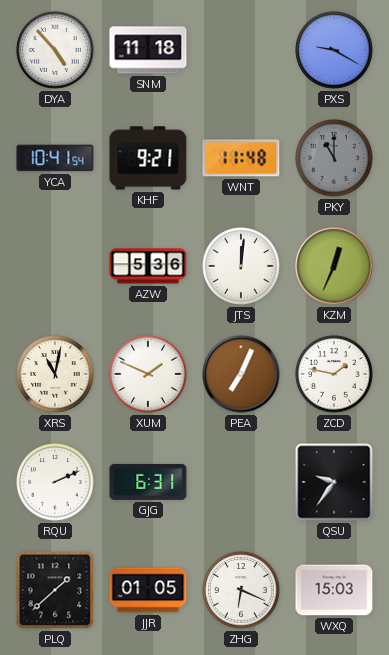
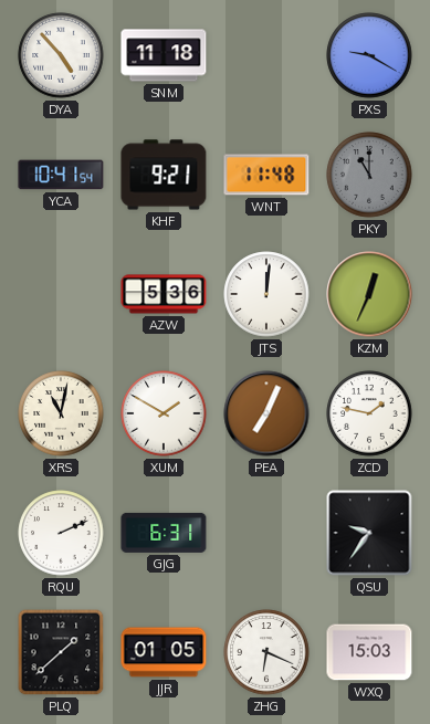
XUM: 1:49 -> 1:50 (164, 413)
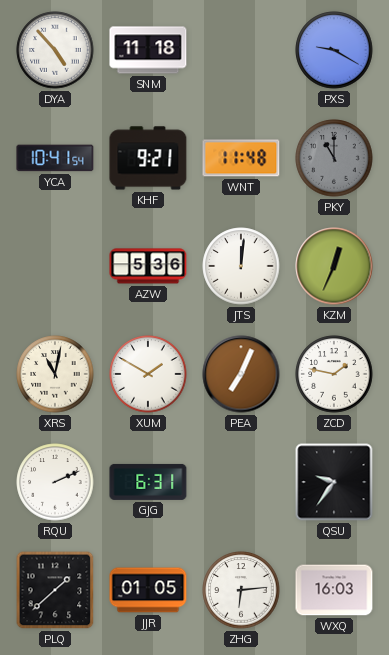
ZHG: 6:19 -> 6:14 (241, 590)
WXQ: 15:03 -> 16:03 (334, 590)
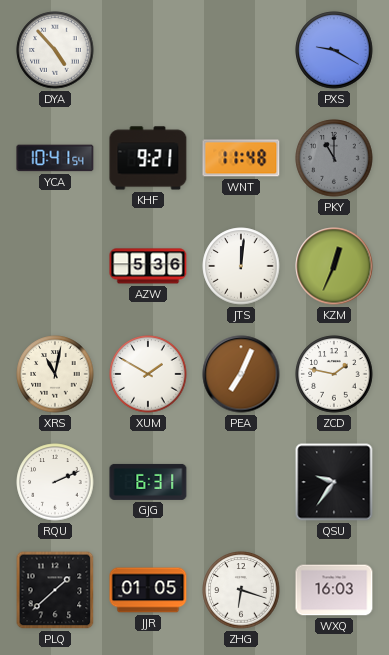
SNM: 11:18 -> none (148, 50)
ZHG: 6:14 -> 6:18 (241, 590)
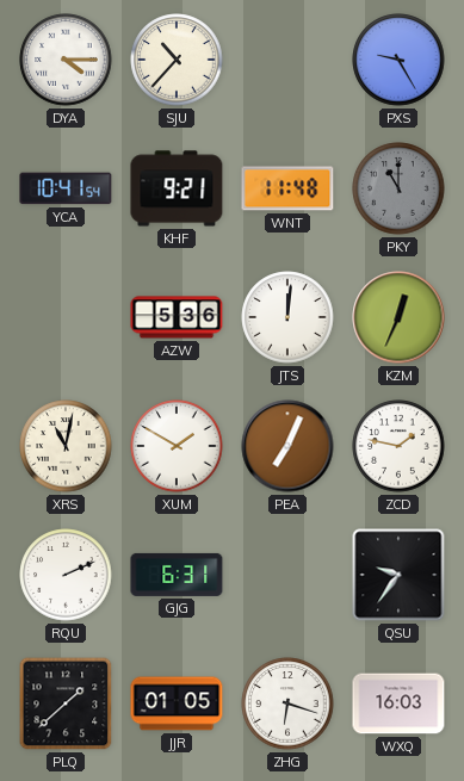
DYA: 4:53 -> 4:15 (66, 60)
SJU: none -> 10:37 (177, 60)
PXS: 9:20 -> 9:25 (398, 60)
